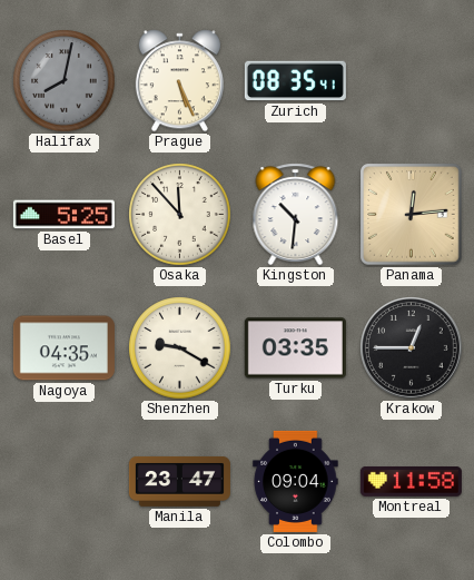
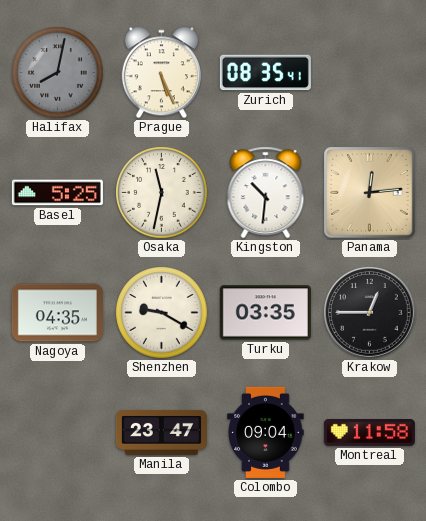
Osaka: 11:53 -> 11:32 (162, 193)
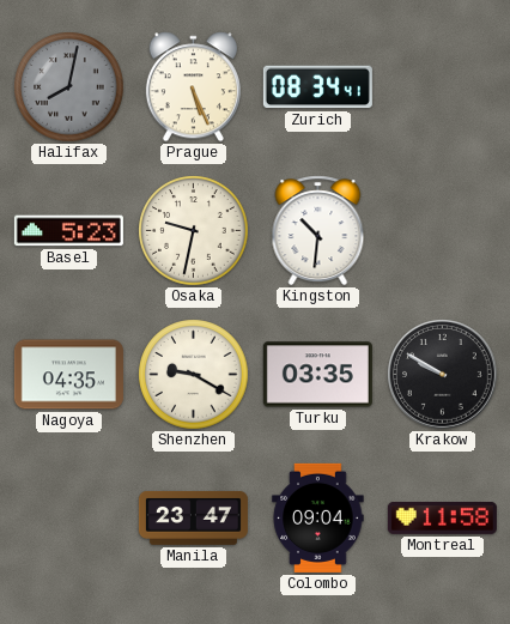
Zurich: 08:35 -> 08:34 (317, 87)
Basel: 5:25 -> 5:23 (68, 231)
Osaka: 11:32 -> 9:32 (194, 231)
Panama: 12:14 -> none (370, 193)
Krakow: 12:45 -> 9:50 (443, 375)
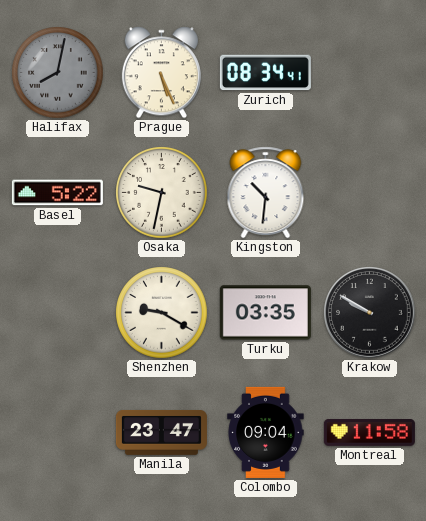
Basel: 5:23 -> 5:22 (57, 193)
Nagoya: 04:35 -> none (68, 375)
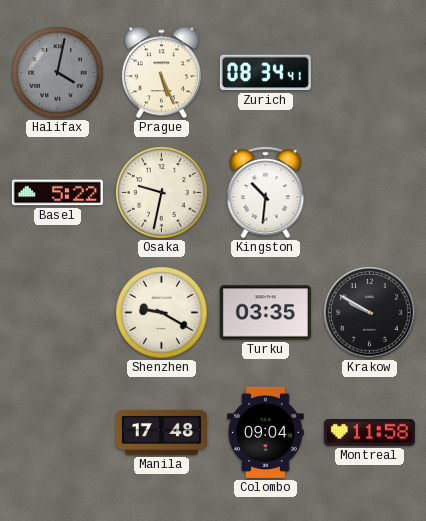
Halifax: 8:02 -> 4:02 (58, 73)
Manila: 23:47 -> 17:48 (161, 432)
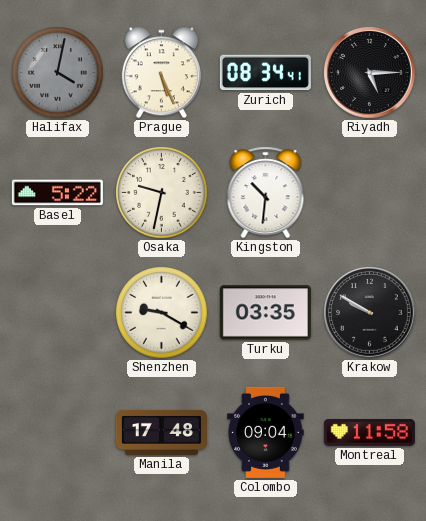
Riyadh: none -> 5:15 (370, 73)
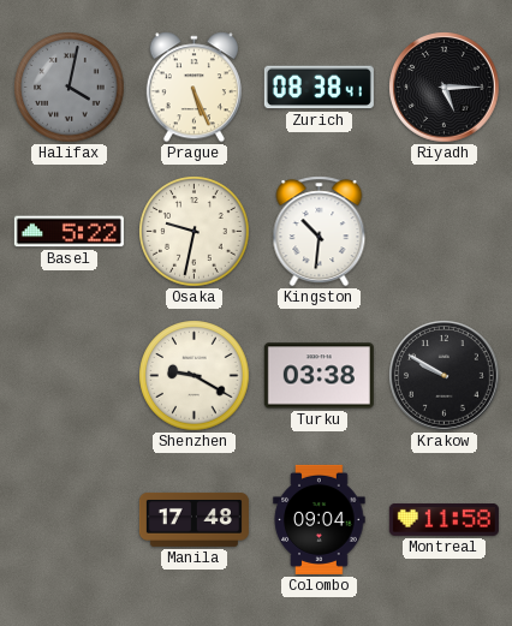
Zurich: 08:34 -> 08:38 (318, 88)
Turku: 03:35 -> 03:38 (318, 376)
